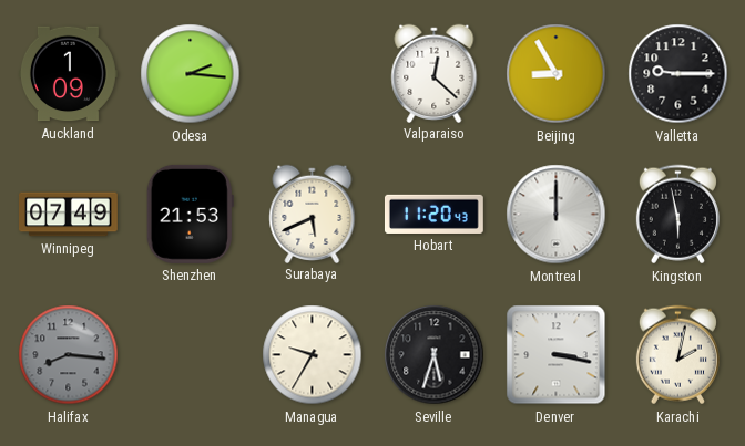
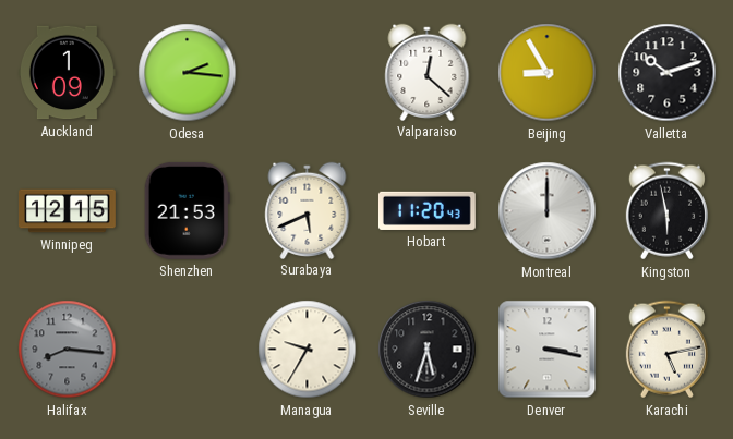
Valletta: 9:15 -> 10:12 (668, 73)
Winnipeg: 07:49 -> 12:15 (68, 211)
Karachi: 2:02 -> 5:13 (666, 350)
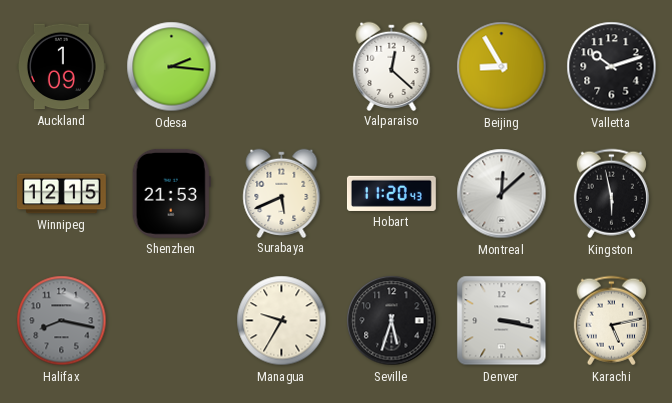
Montreal: 12:00 -> 12:08 (502, 194)
Halifax: 8:16 -> 8:17 (62, 321)
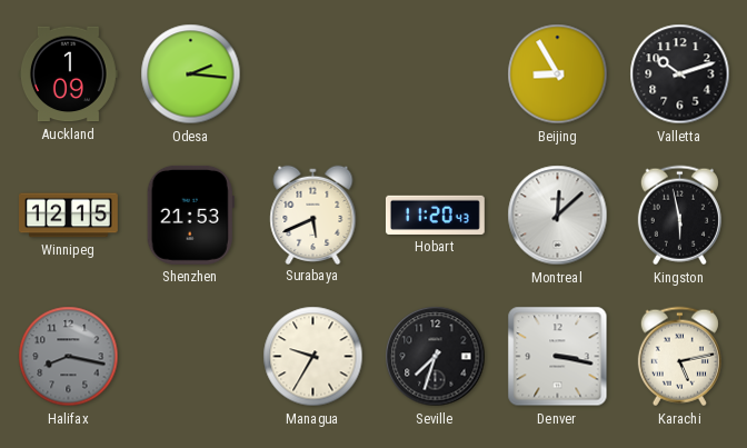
Valparaiso: 12:22 -> none (392, 66)
Seville: 5:33 -> 7:33 (436, 357)
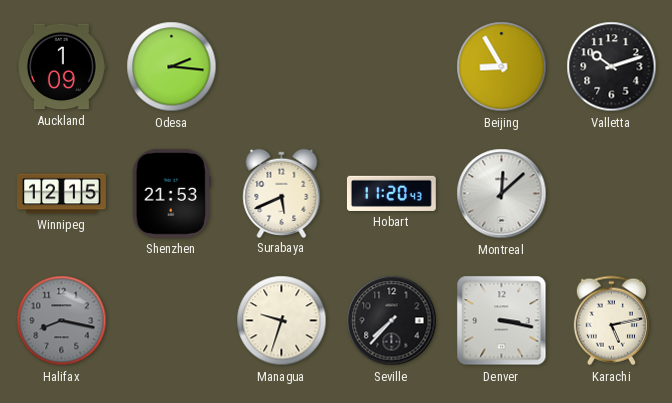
Kingston: 5:58 -> none (679, 216)
Managua: 9:35 -> 9:33 (282, 321)
Seville: 7:33 -> 7:37 (392, 321)
